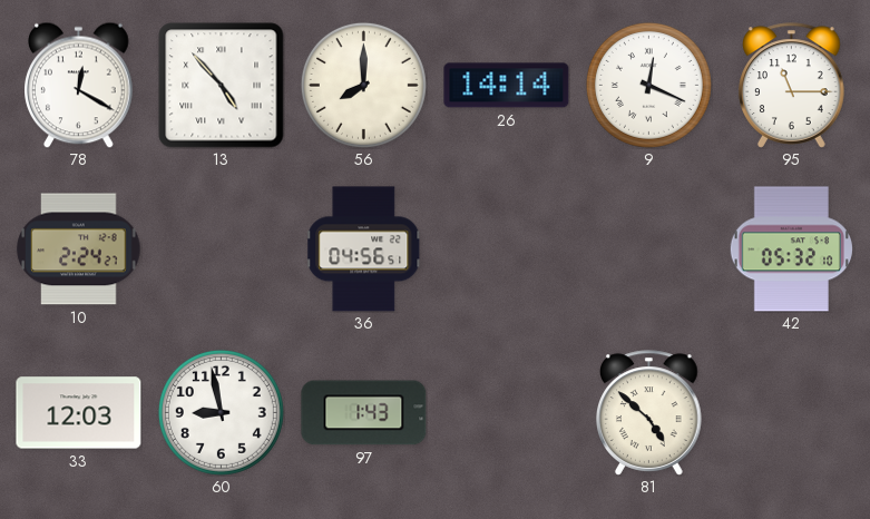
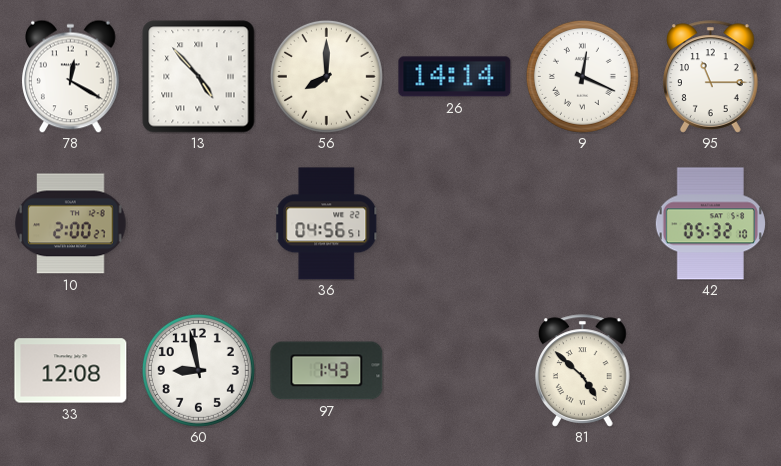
10: 2:24 -> 2:00 (71, 224)
33: 12:03 -> 12:08 (71, 371)
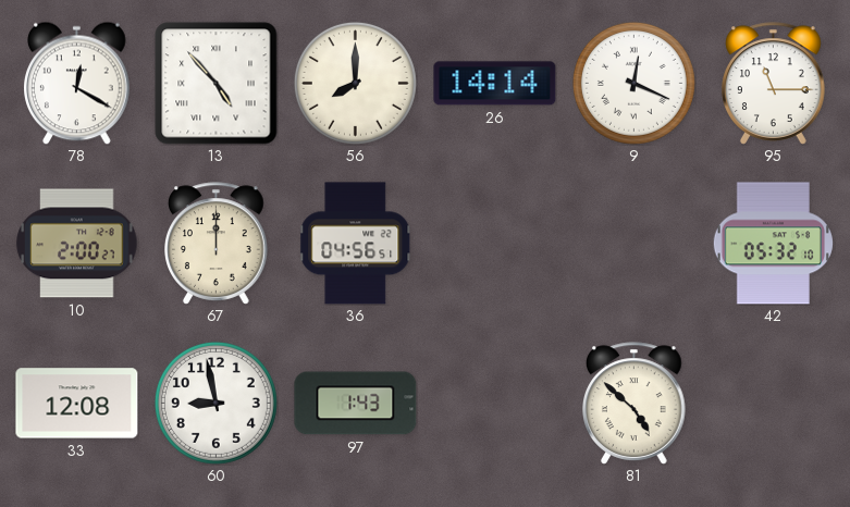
67: none -> 12:00 (217, 244)
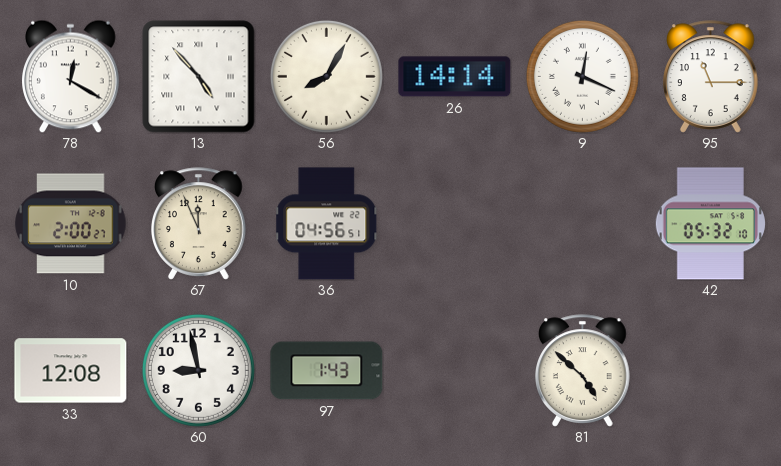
56: 8:00 -> 8:05 (326, 76)
67: 12:00 -> 11:56 (199, 224)
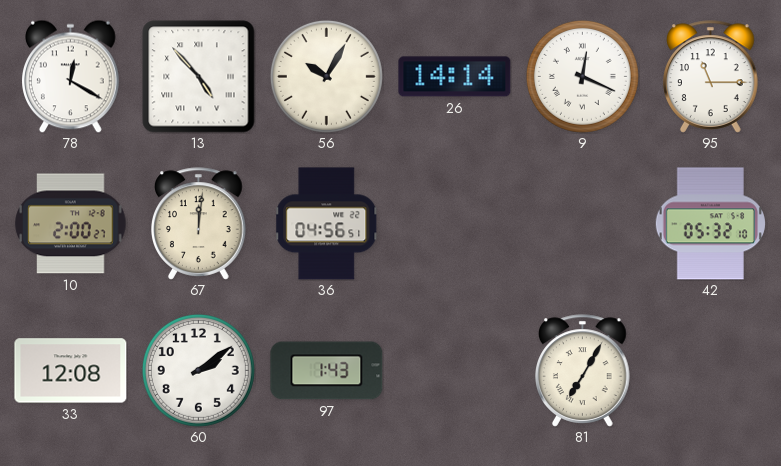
56: 8:05 -> 10:05 (326, 76)
67: 11:56 -> 12:01 (199, 224)
60: 8:58 -> 2:09 (198, 370)
81: 4:52 -> 7:05 (583, 371)
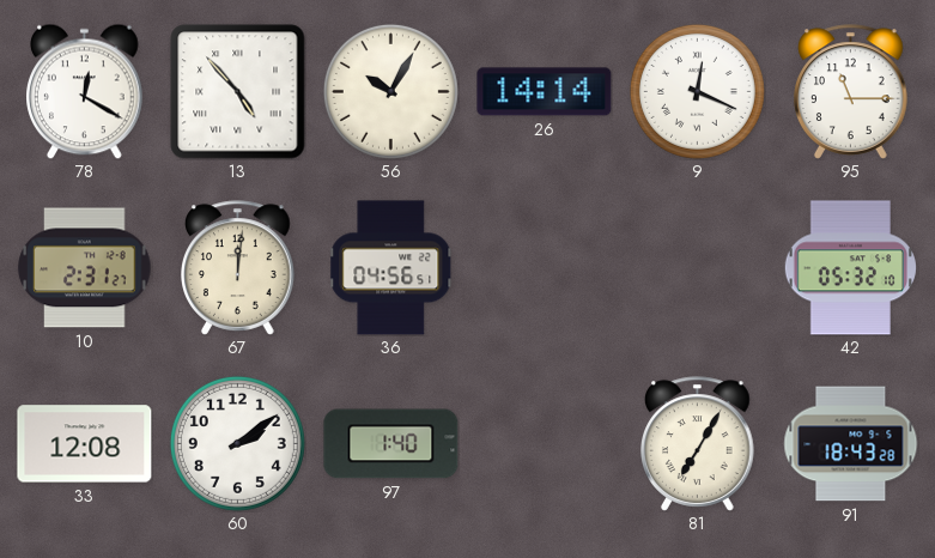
10: 2:00 -> 2:31 (85, 268)
97: 1:43 -> 1:40 (391, 444)
91: none -> 18:43 (851, 444)
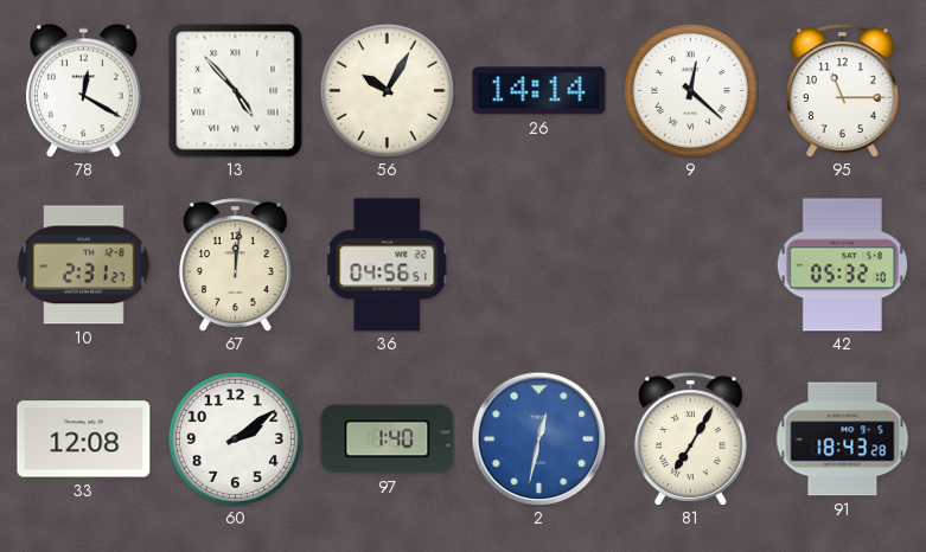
9: 12:19 -> 12:22 (690, 90)
2: none -> 12:32 (538, 438)
